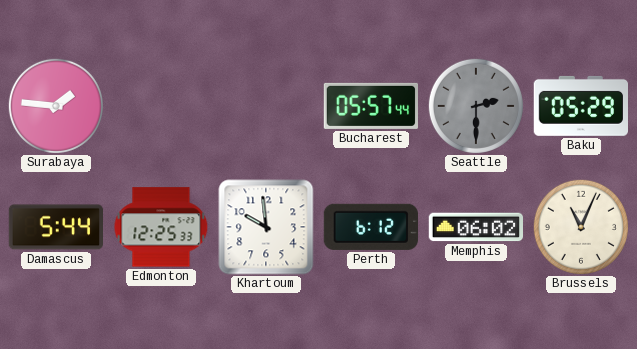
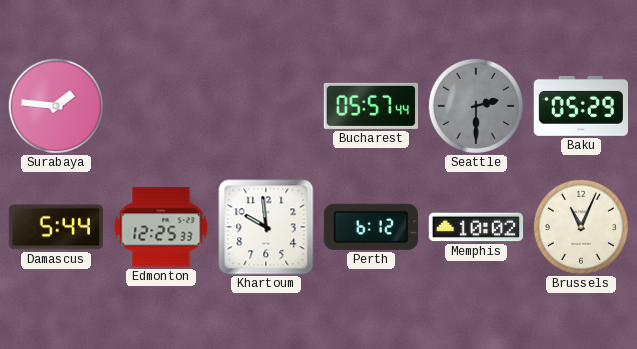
Memphis: 06:02 -> 10:02 (475, 227)
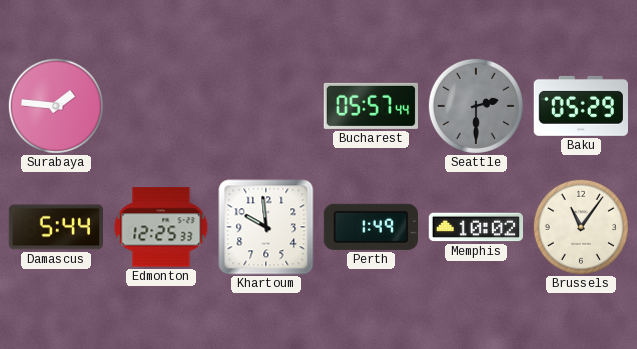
Perth: 6:12 -> 1:49 (371, 227)
Brussels: 11:04 -> 11:06 (581, 227)
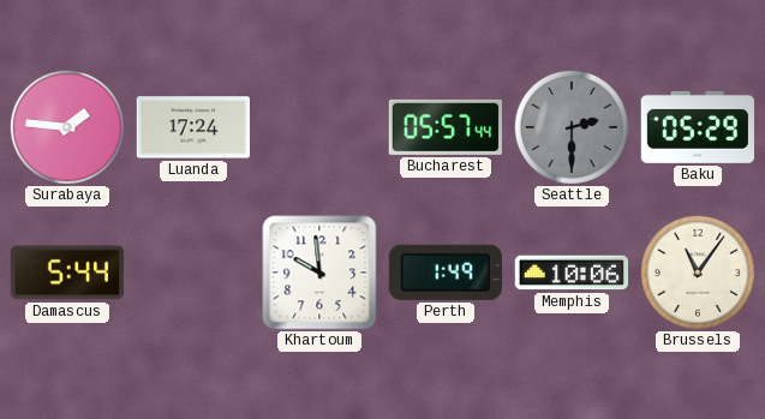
Luanda: none -> 17:24 (192, 127)
Edmonton: 12:25 -> none (161, 227)
Memphis: 10:02 -> 10:06 (570, 273)
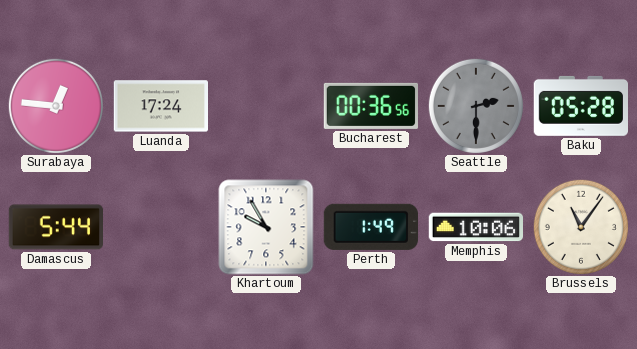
Surabaya: 1:46 -> 12:46 (56, 106)
Bucharest: 05:57 -> 00:36 (370, 106)
Baku: 05:29 -> 05:28 (580, 106)
Khartoum: 9:59 -> 9:55 (266, 227)
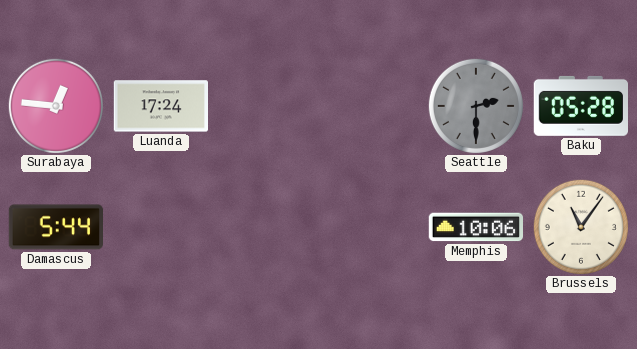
Bucharest: 00:36 -> none (370, 106)
Khartoum: 9:55 -> none (266, 227)
Perth: 1:49 -> none (371, 227)
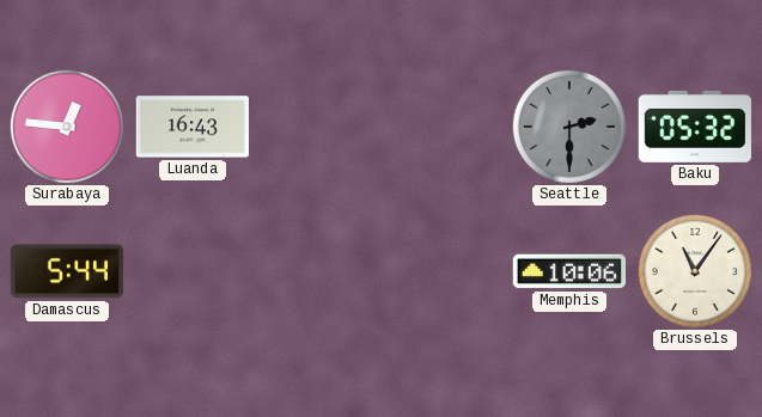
Luanda: 17:24 -> 16:43 (191, 127)
Baku: 05:28 -> 05:32 (694, 127)
